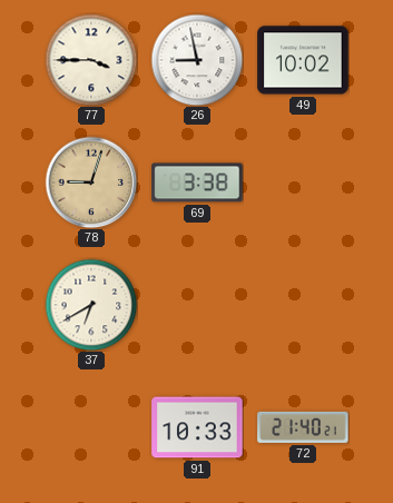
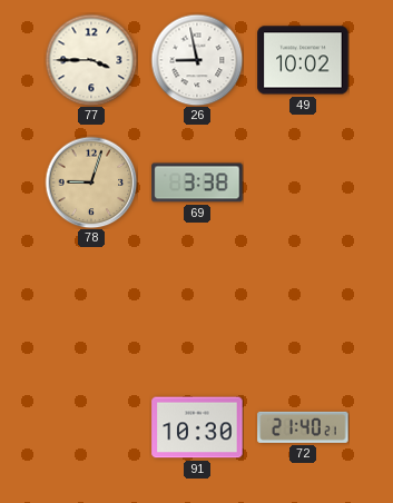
37: 6:40 -> none (91, 305)
91: 10:33 -> 10:30 (197, 427)
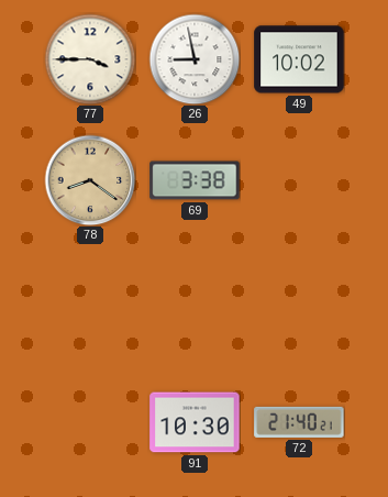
78: 9:03 -> 8:21 (90, 180)
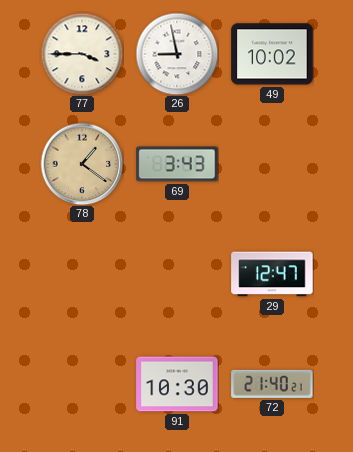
78: 8:21 -> 1:21 (82, 164)
69: 3:38 -> 3:43 (177, 164)
29: none -> 12:47 (272, 274)
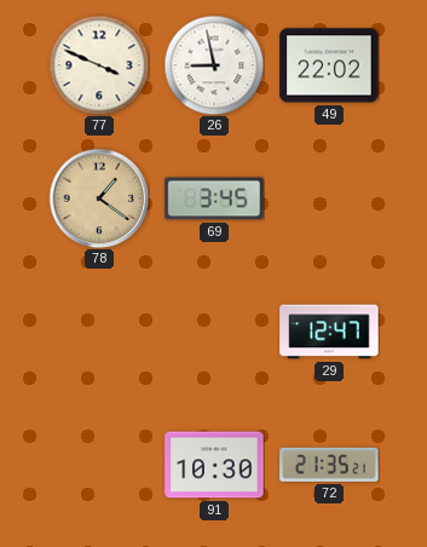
77: 3:45 -> 3:49 (99, 65)
49: 10:02 -> 22:02 (329, 65)
69: 3:43 -> 3:45 (214, 198)
72: 21:40 -> 21:35 (329, 465)
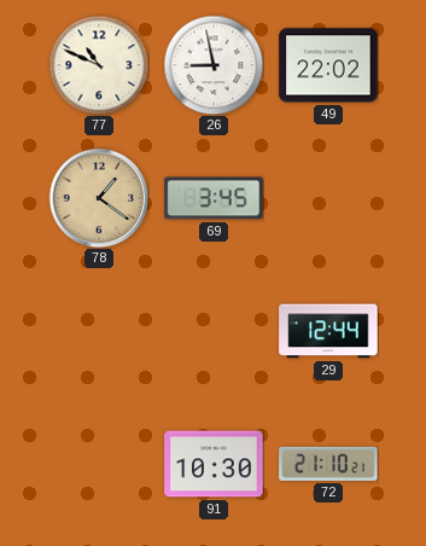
77: 3:49 -> 10:49 (99, 65)
29: 12:47 -> 12:44 (328, 331)
72: 21:35 -> 21:10 (328, 464)
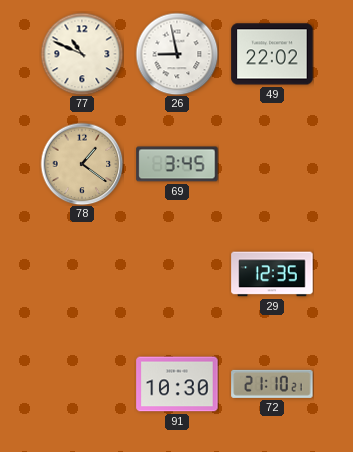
29: 12:44 -> 12:35 (272, 274)
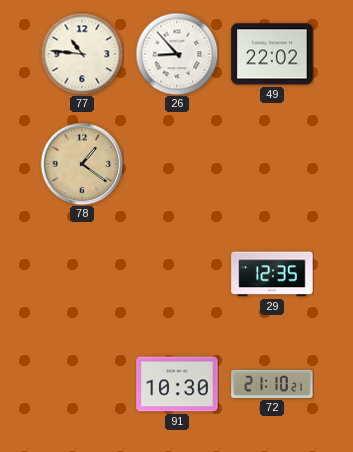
77: 10:49 -> 10:46 (82, 54)
26: 8:58 -> 8:53 (177, 54)
69: 3:45 -> none (177, 164)
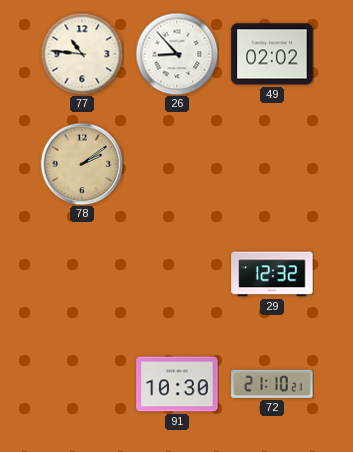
49: 22:02 -> 02:02 (272, 54)
78: 1:21 -> 2:09 (82, 164)
29: 12:35 -> 12:32 (272, 274)
